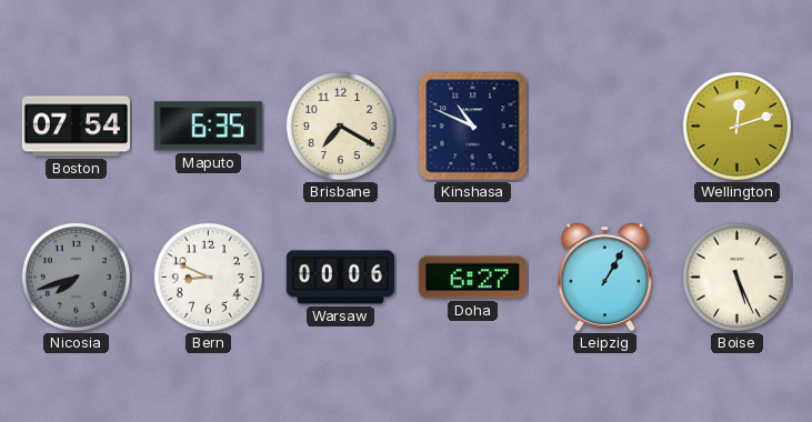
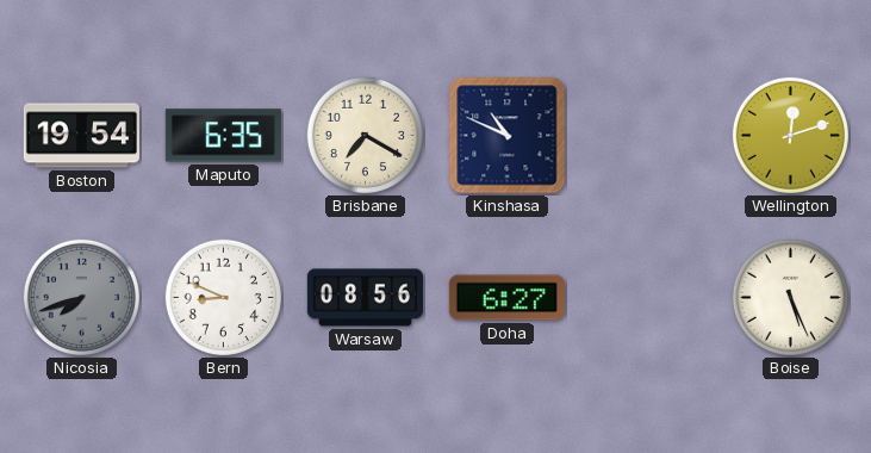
Boston: 07:54 -> 19:54 (81, 136)
Warsaw: 00:06 -> 08:56 (365, 298)
Leipzig: 1:05 -> none (604, 277)
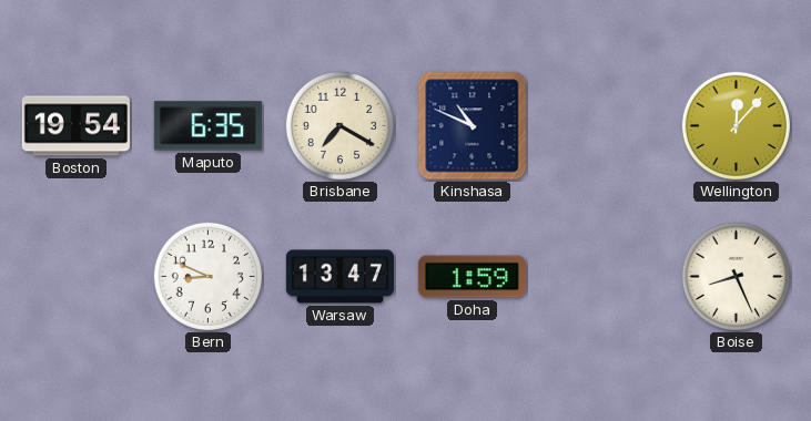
Wellington: 12:12 -> 12:07 (736, 125)
Nicosia: 7:42 -> none (81, 297)
Warsaw: 08:56 -> 13:47 (339, 277)
Doha: 6:27 -> 1:59 (472, 277)
Boise: 5:26 -> 8:26 (736, 276)
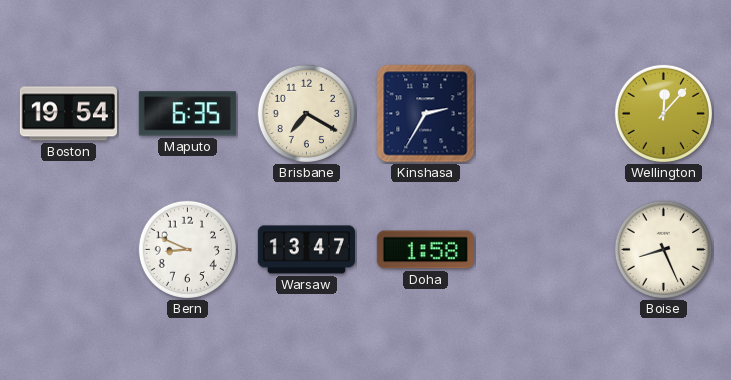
Kinshasa: 10:49 -> 2:35 (426, 114)
Doha: 1:59 -> 1:58 (425, 250)
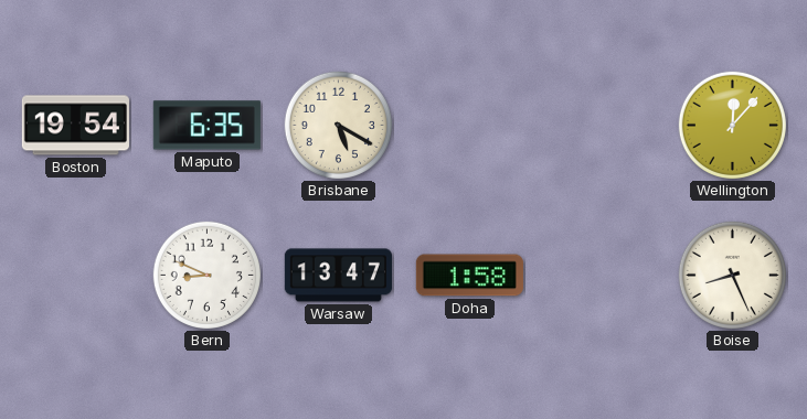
Brisbane: 7:20 -> 5:20 (338, 125)
Kinshasa: 2:35 -> none (426, 114)
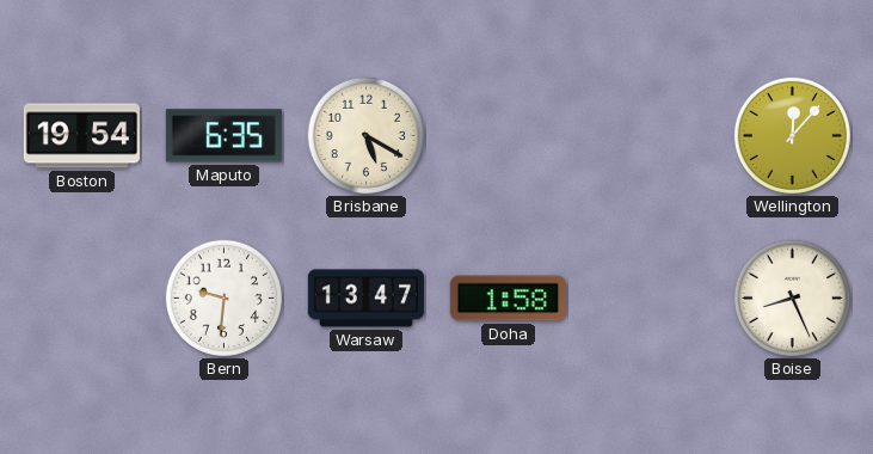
Bern: 8:49 -> 9:31 (223, 297)
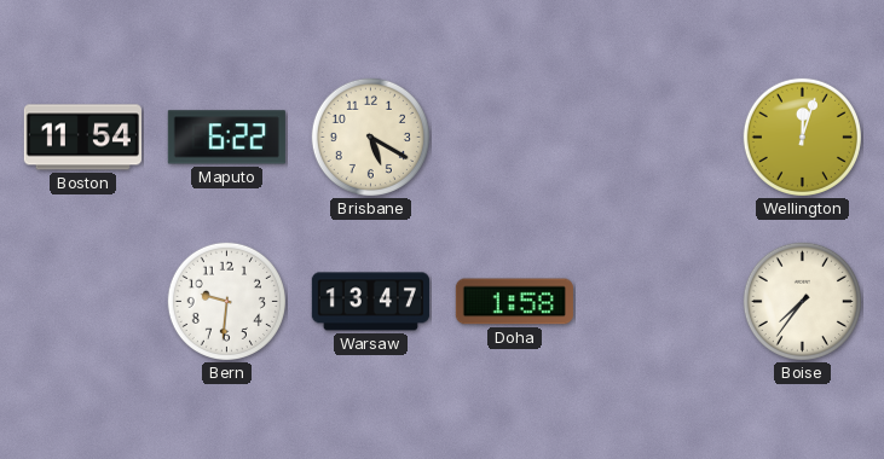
Boston: 19:54 -> 11:54 (82, 138)
Maputo: 6:35 -> 6:22 (226, 138)
Wellington: 12:07 -> 12:03 (802, 136)
Boise: 8:26 -> 7:36 (802, 301)
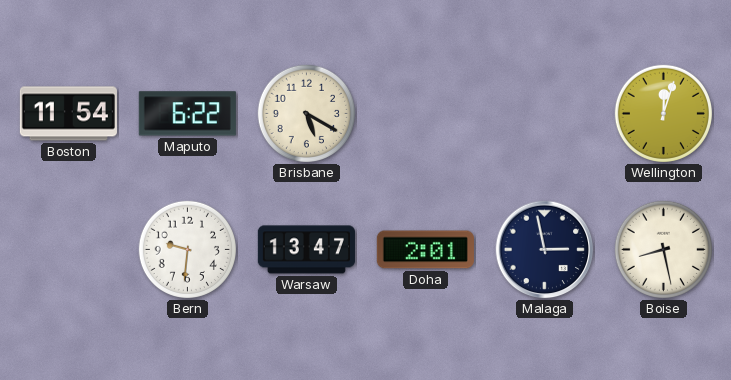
Doha: 1:58 -> 2:01 (425, 250)
Malaga: none -> 2:58 (545, 250)
Boise: 7:36 -> 8:28 (663, 249)
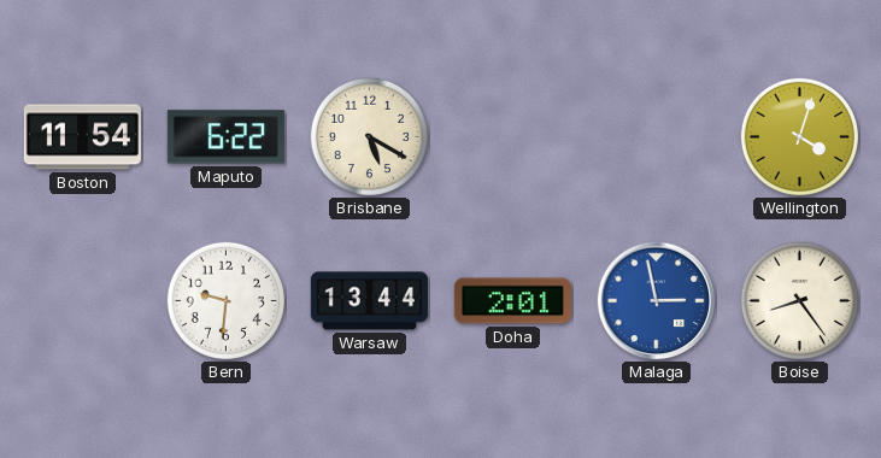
Wellington: 12:03 -> 4:03 (799, 136)
Warsaw: 13:47 -> 13:44 (369, 301)
Malaga dial: navy -> blue (657, 301)
Boise: 8:28 -> 8:24 (799, 300)
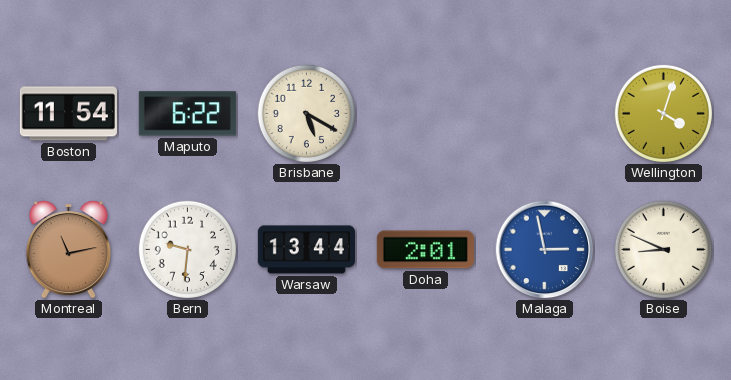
Montreal: none -> 11:13 (68, 249)
Boise: 8:24 -> 8:49 (663, 249)
